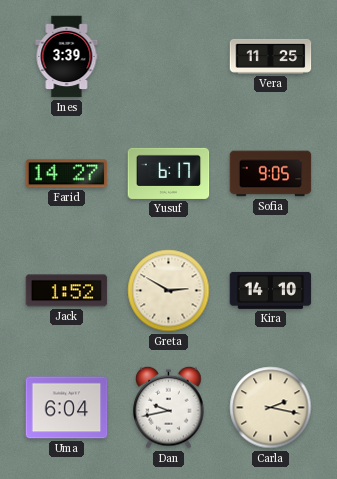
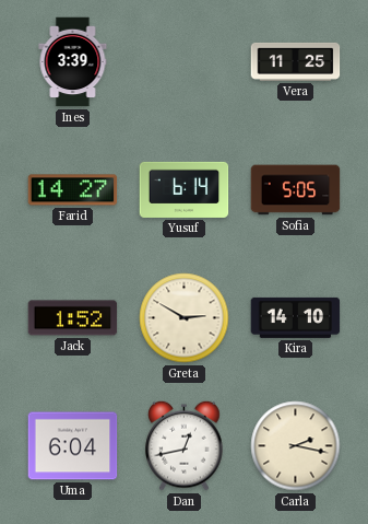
Yusuf: 6:17 -> 6:14 (185, 189)
Sofia: 9:05 -> 5:05 (296, 190)
Dan: 9:43 -> 12:43 (185, 445)
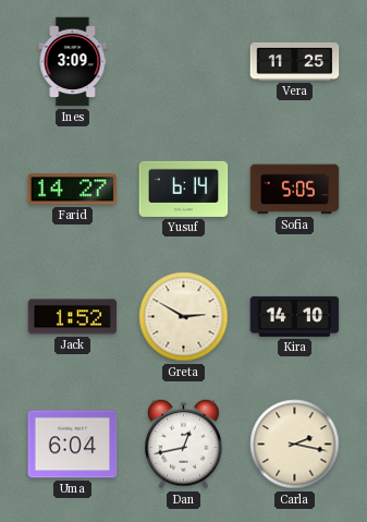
Ines: 3:39 -> 3:09 (73, 62)
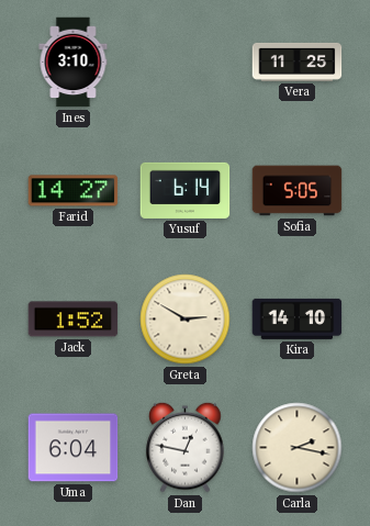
Ines: 3:09 -> 3:10 (74, 63)
Dan: 12:43 -> 12:47 (186, 447)
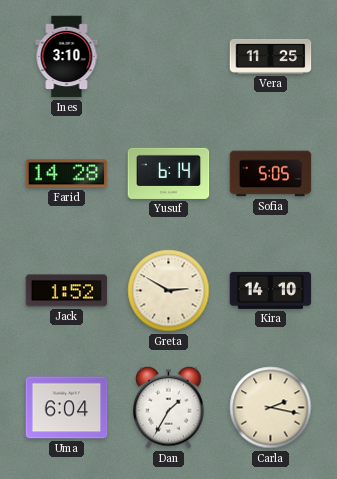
Farid: 14:27 -> 14:28 (67, 174)
Dan: 12:47 -> 1:35 (169, 407)
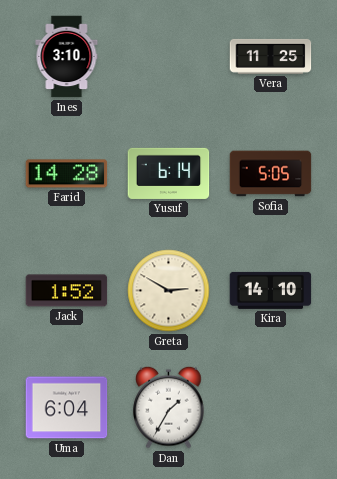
Carla: 2:17 -> none (271, 408)
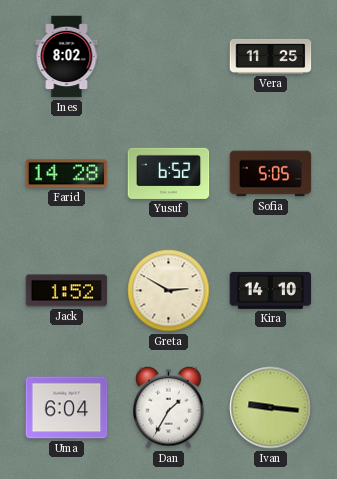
Ines: 3:10 -> 8:02 (67, 57)
Yusuf: 6:14 -> 6:52 (169, 173)
Ivan: none -> 9:16 (271, 408)
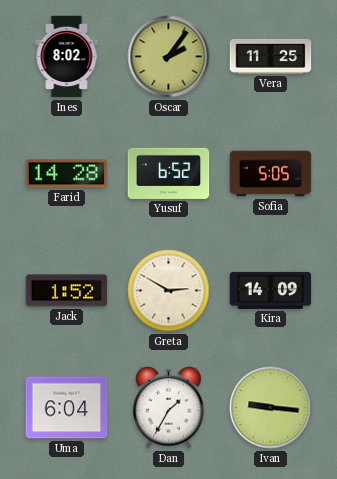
Oscar: none -> 2:06 (169, 57)
Kira: 14:10 -> 14:09 (271, 290)
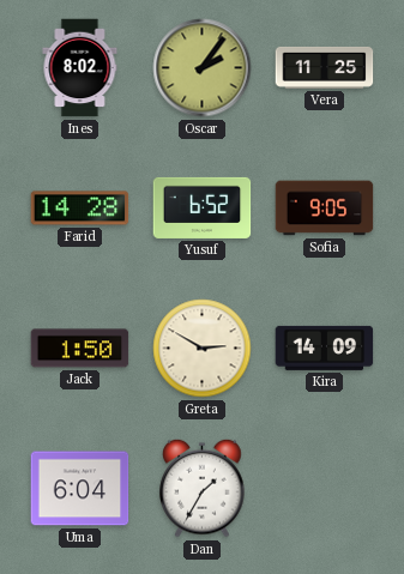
Sofia: 5:05 -> 9:05 (325, 209)
Jack: 1:52 -> 1:50 (80, 349)
Ivan: 9:16 -> none (271, 408)
